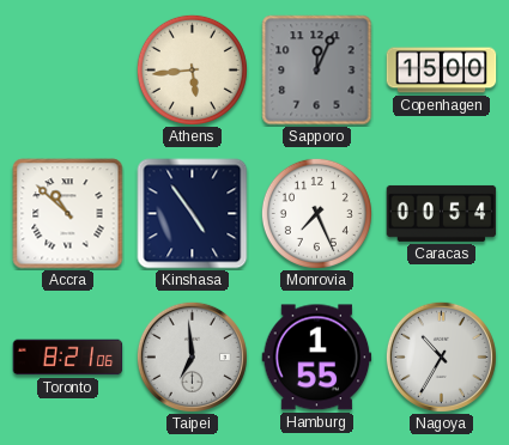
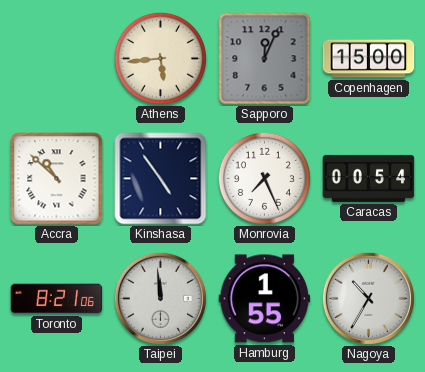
Taipei: 6:59 -> 11:59 (160, 298)
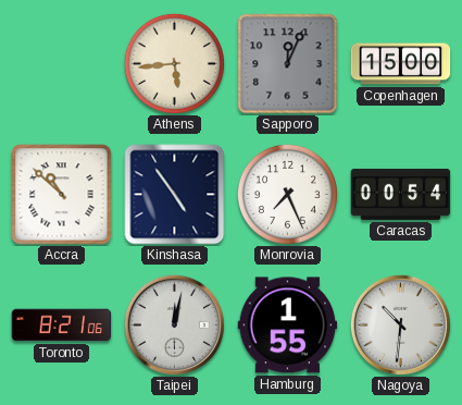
Taipei: 11:59 -> 12:02 (174, 324)
Nagoya: 10:35 -> 10:31 (400, 324)
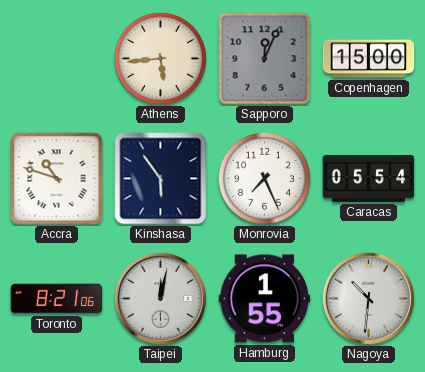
Accra: 10:52 -> 10:48 (57, 179)
Kinshasa: 4:54 -> 5:54 (161, 179)
Caracas: 00:54 -> 05:54 (369, 178)
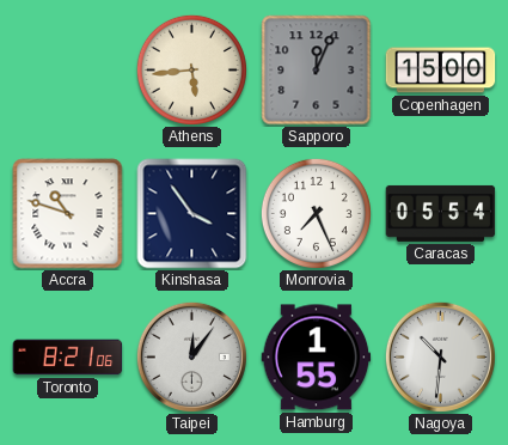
Kinshasa: 5:54 -> 3:54 (192, 214)
Taipei: 12:02 -> 12:06 (191, 356)
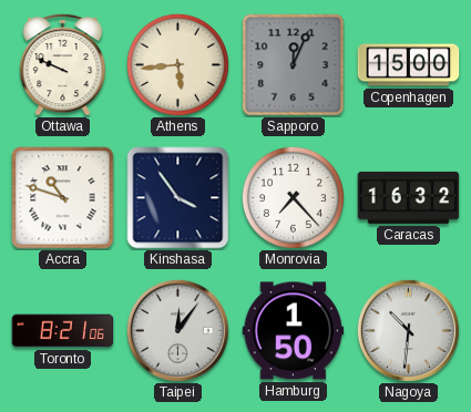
Ottawa: none -> 9:49 (63, 64)
Monrovia: 7:26 -> 7:23 (293, 197)
Caracas: 05:54 -> 16:32 (409, 197)
Hamburg: 1:55 -> 1:50 (294, 331)
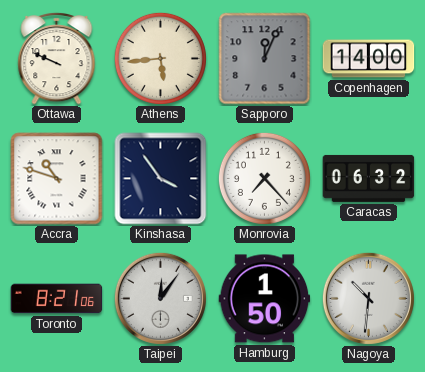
Copenhagen: 15:00 -> 14:00 (369, 59)
Caracas: 16:32 -> 06:32 (369, 178)
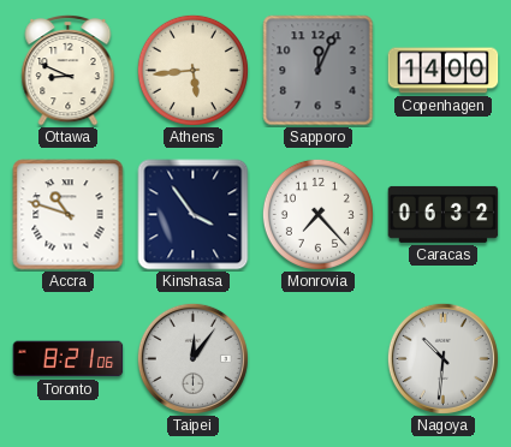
Ottawa: 9:49 -> 8:49 (69, 70)
Hamburg: 1:50 -> none (265, 299)
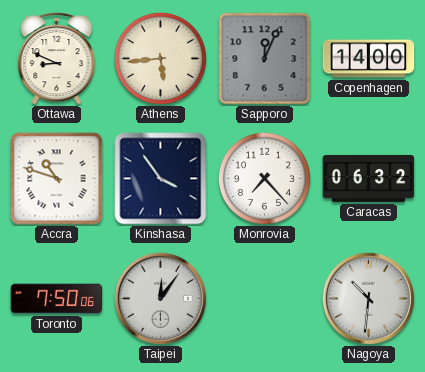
Toronto: 8:21 -> 7:50 (57, 299)
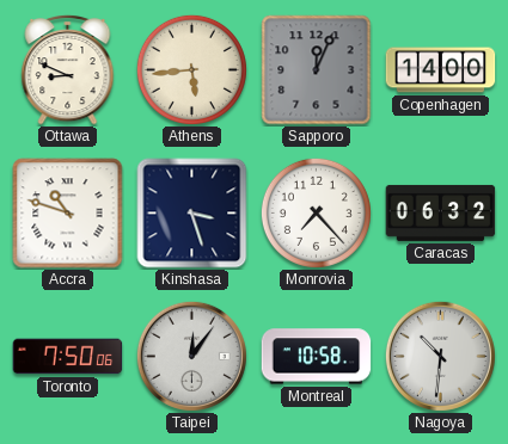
Kinshasa: 3:54 -> 3:27 (192, 214)
Montreal: none -> 10:58 (317, 357)
